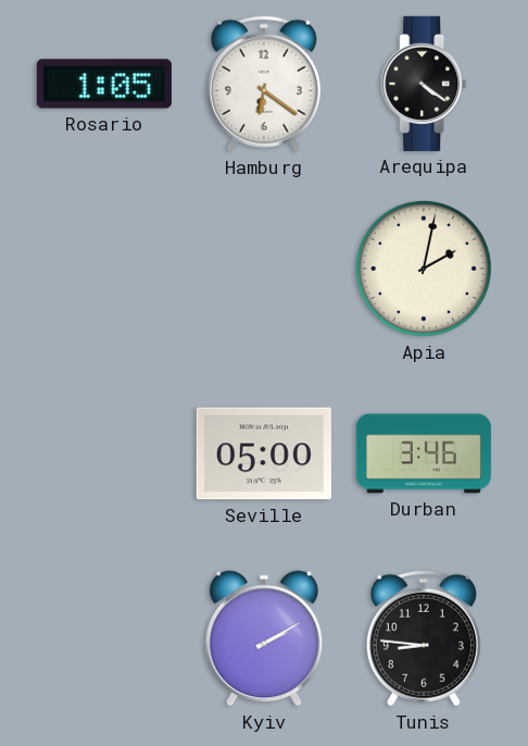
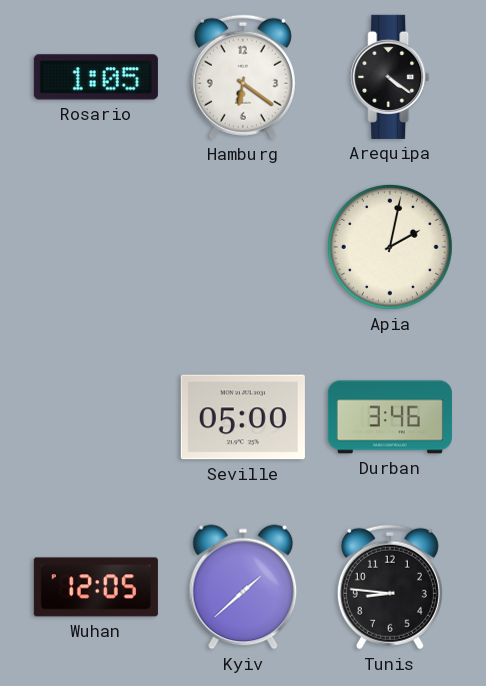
Wuhan: none -> 12:05 (96, 587)
Kyiv: 2:10 -> 1:38 (243, 587)
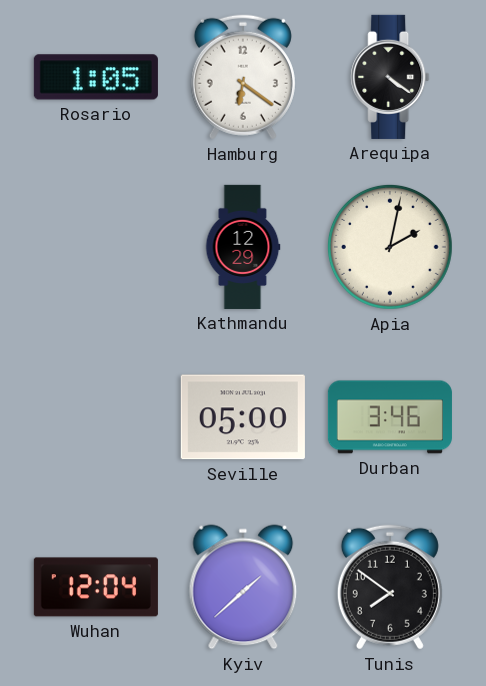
Kathmandu: none -> 12:29 (243, 247)
Wuhan: 12:05 -> 12:04 (96, 587)
Tunis: 8:46 -> 7:51 (390, 587)
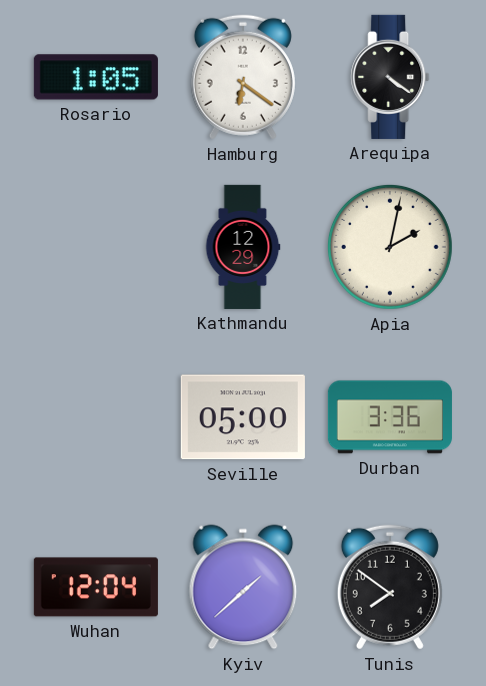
Durban: 3:46 -> 3:36 (390, 417)
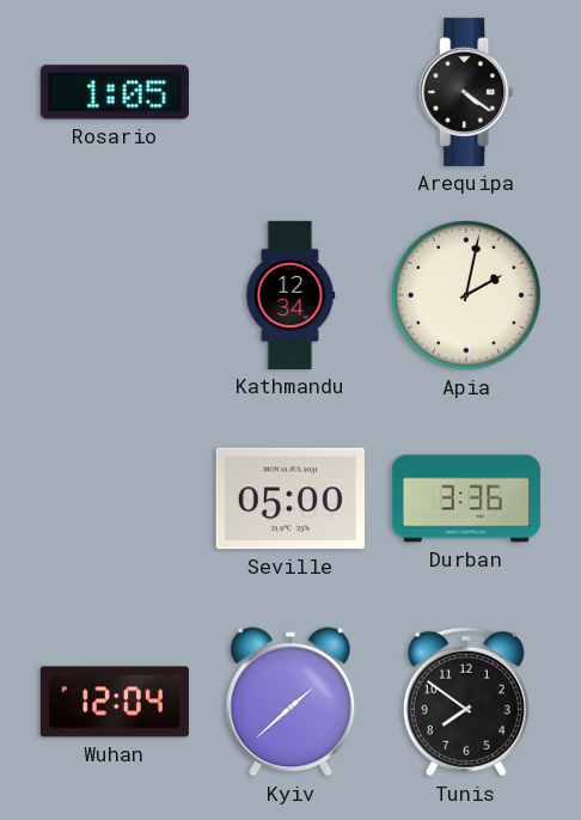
Hamburg: 6:21 -> none (243, 77)
Kathmandu: 12:29 -> 12:34 (290, 295)
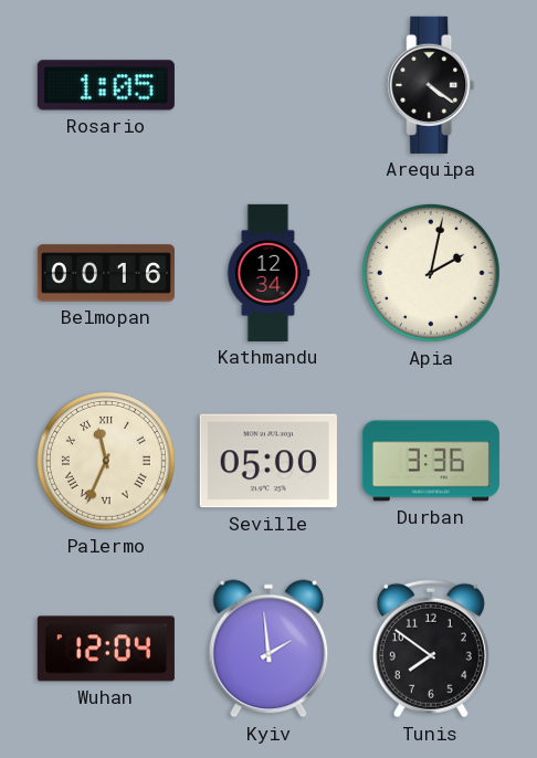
Belmopan: none -> 00:16 (106, 273)
Palermo: none -> 11:34 (106, 461)
Kyiv: 1:38 -> 1:59 (268, 649)
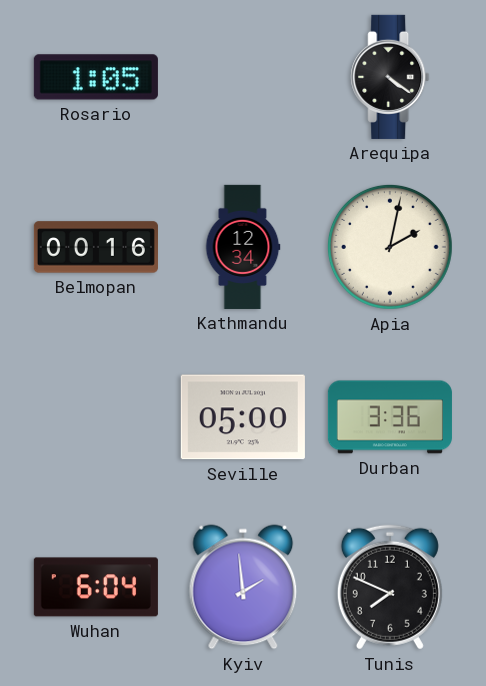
Palermo: 11:34 -> none (106, 461)
Wuhan: 12:04 -> 6:04 (96, 587)
Tunis: 7:51 -> 7:49 (390, 587)
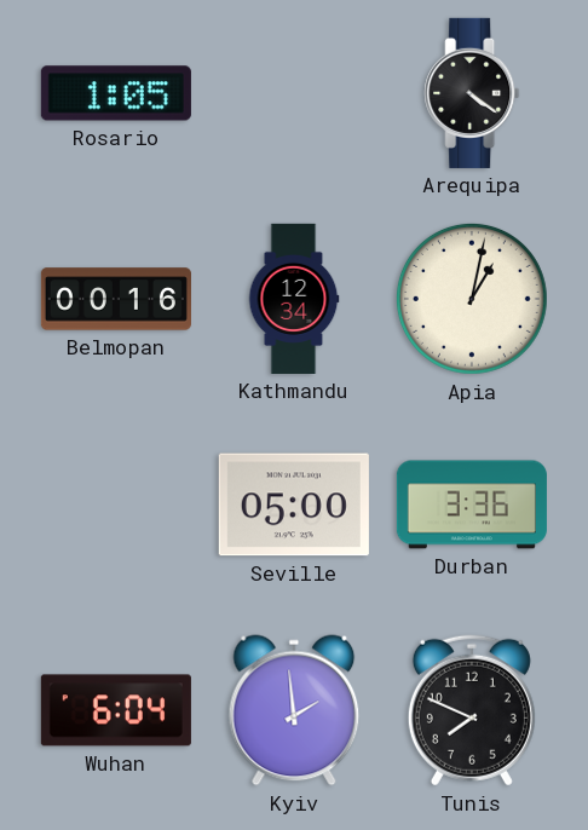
Apia: 2:02 -> 1:02 (472, 299)
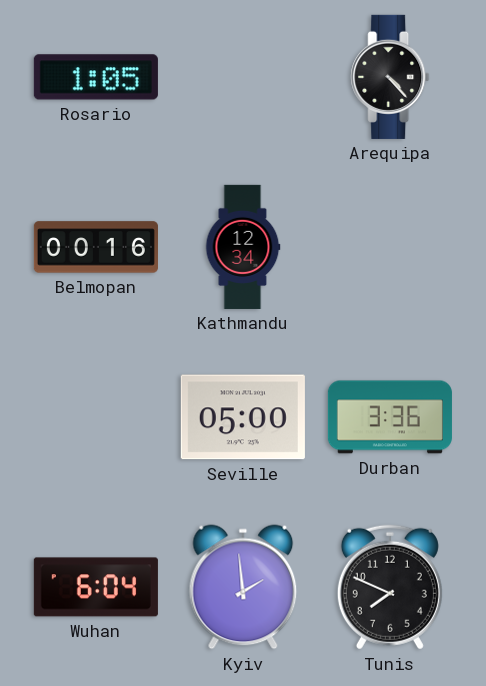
Arequipa: 4:21 -> 4:23 (390, 77)
Apia: 1:02 -> none (472, 299)
